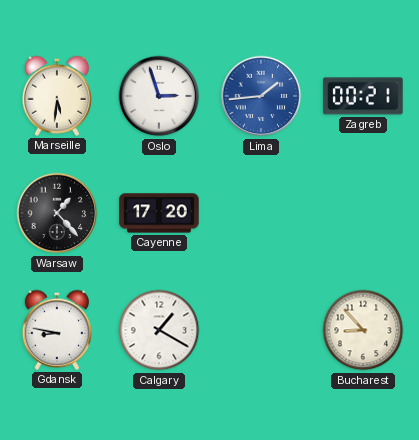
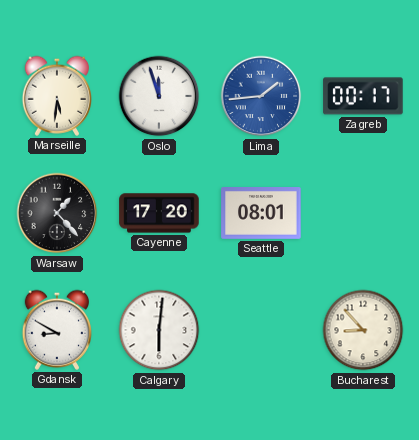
Oslo: 2:57 -> 11:57 (159, 96)
Zagreb: 00:21 -> 00:17 (363, 96)
Seattle: none -> 08:01 (261, 214)
Gdansk: 8:47 -> 8:50 (56, 330)
Calgary: 1:20 -> 6:01 (159, 330)
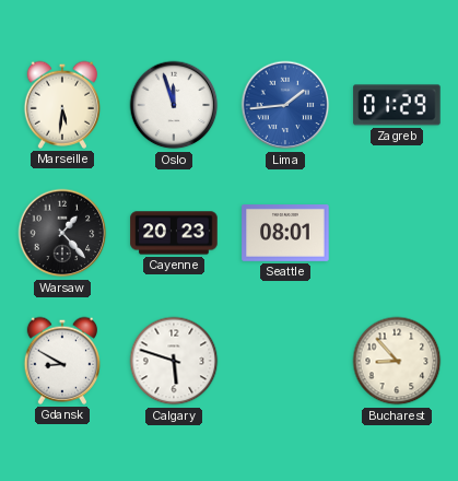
Zagreb: 00:17 -> 01:29 (397, 105)
Cayenne: 17:20 -> 20:23 (174, 233)
Calgary: 6:01 -> 5:48 (174, 361)
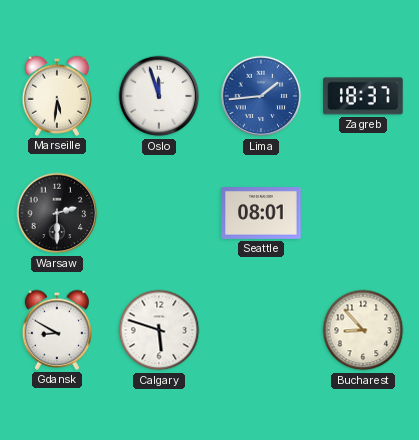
Zagreb: 01:29 -> 18:37 (363, 96)
Warsaw: 1:23 -> 2:30 (57, 213)
Cayenne: 20:23 -> none (174, 233)
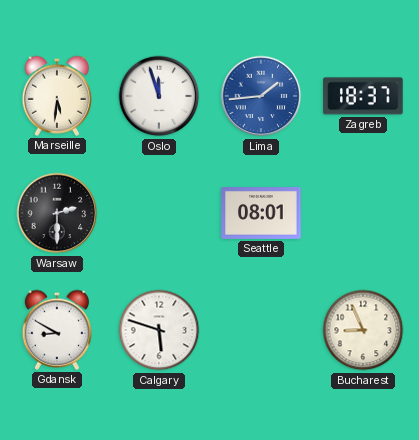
Bucharest: 8:53 -> 8:56 (363, 330)
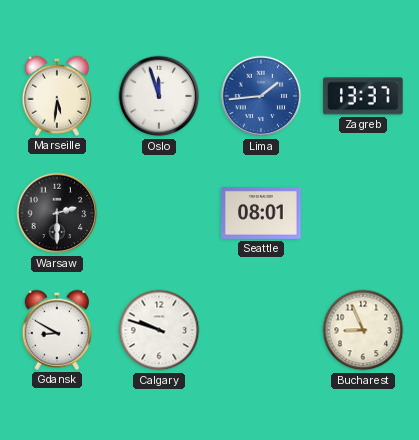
Zagreb: 18:37 -> 13:37 (363, 96)
Calgary: 5:48 -> 9:48 (159, 330)
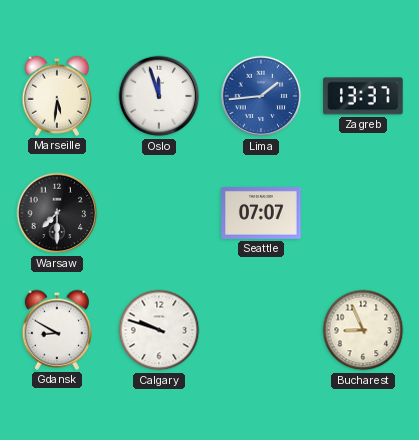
Warsaw: 2:30 -> 7:30 (57, 213)
Seattle: 08:01 -> 07:07 (261, 214)
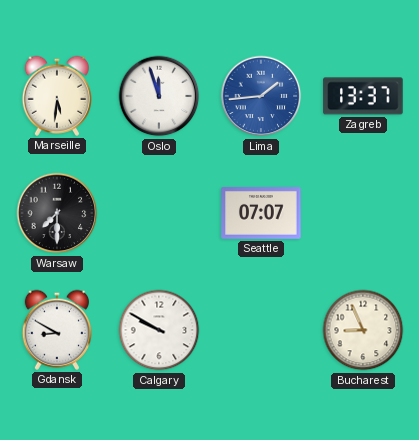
Calgary: 9:48 -> 9:50 (159, 330)
